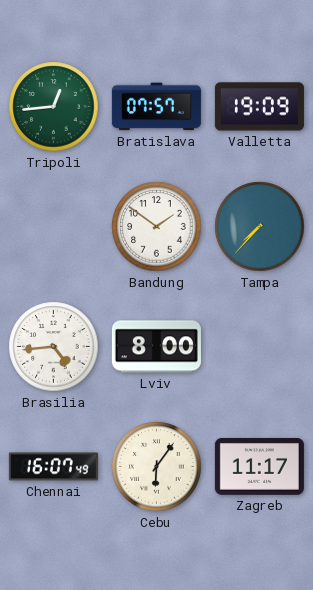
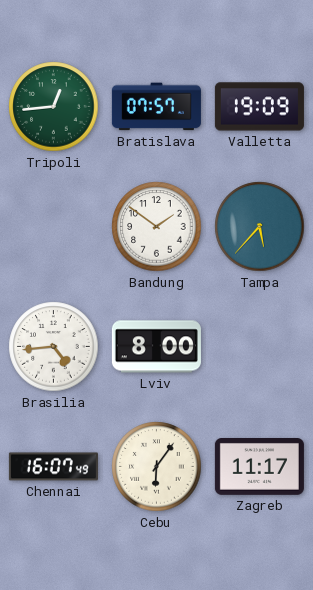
Tampa: 7:37 -> 5:37 (260, 227)
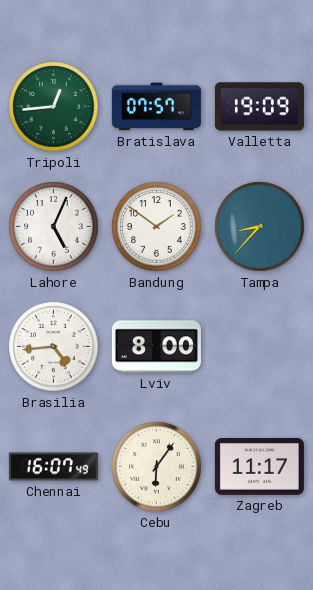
Lahore: none -> 5:04 (54, 227)
Tampa: 5:37 -> 8:37 (260, 227)
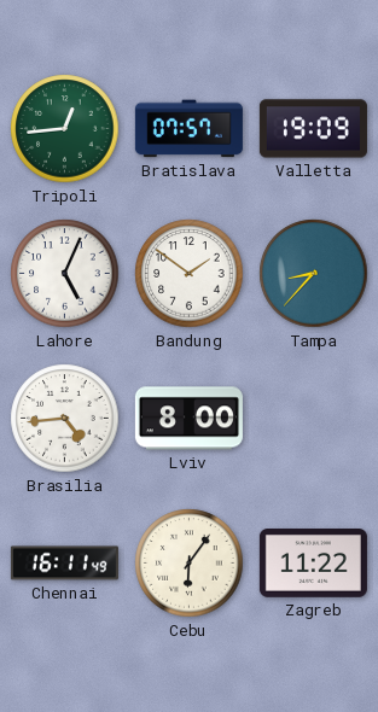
Chennai: 16:07 -> 16:11 (64, 564)
Zagreb: 11:17 -> 11:22 (313, 564)
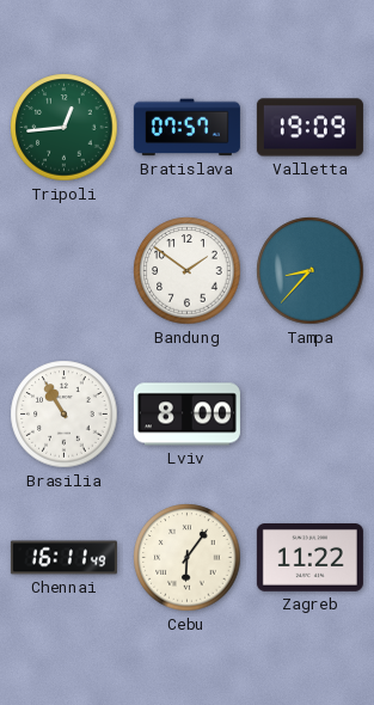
Lahore: 5:04 -> none (65, 274)
Brasilia: 4:44 -> 10:55 (65, 415)
